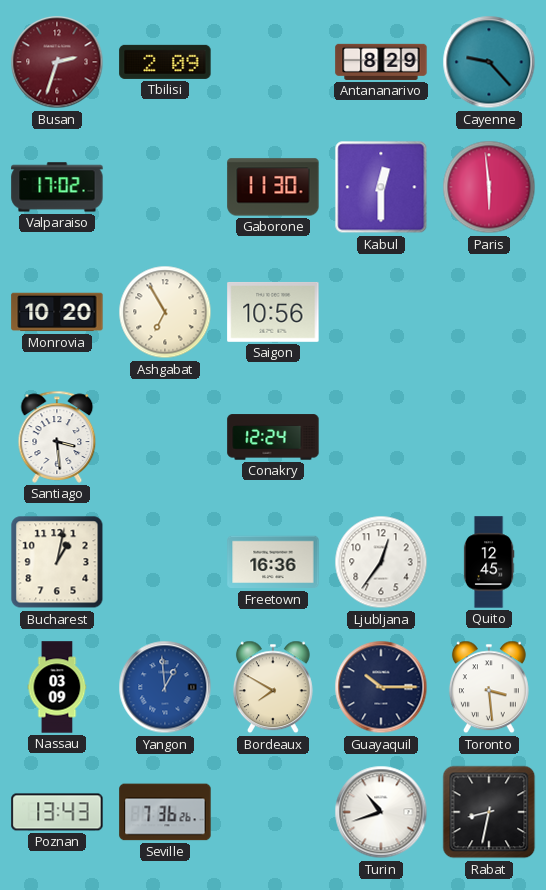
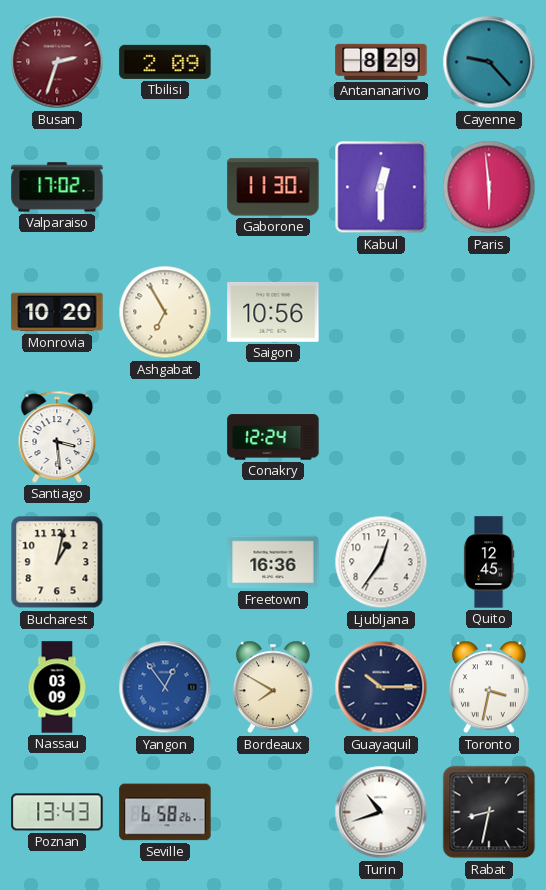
Yangon: 12:59 -> 12:54 (165, 687)
Toronto: 3:29 -> 3:32 (489, 687)
Seville: 7:36 -> 6:58 (165, 812)
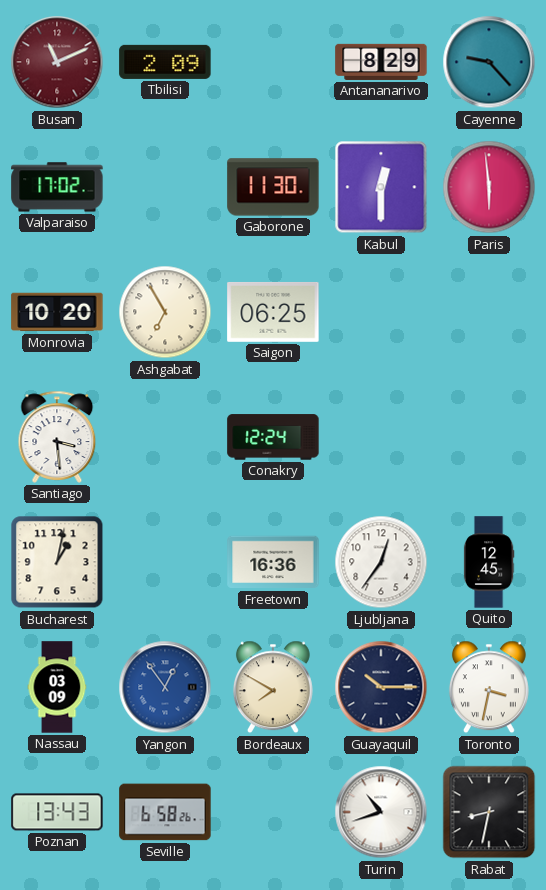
Busan: 2:33 -> 11:11 (57, 62)
Saigon: 10:56 -> 06:25 (273, 312)
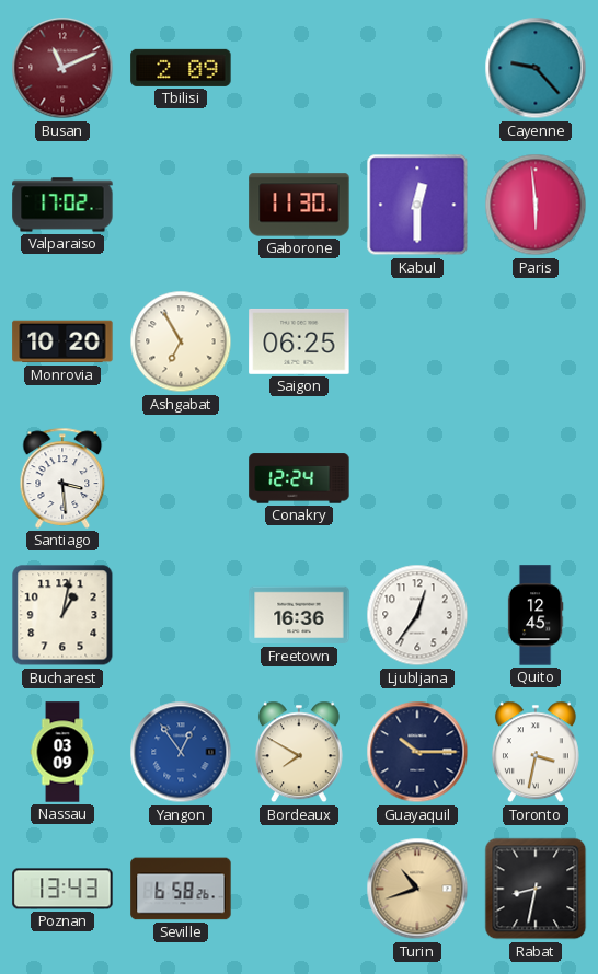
Antananarivo: 8:29 -> none (381, 62)
Turin dial: white -> champagne (417, 889)
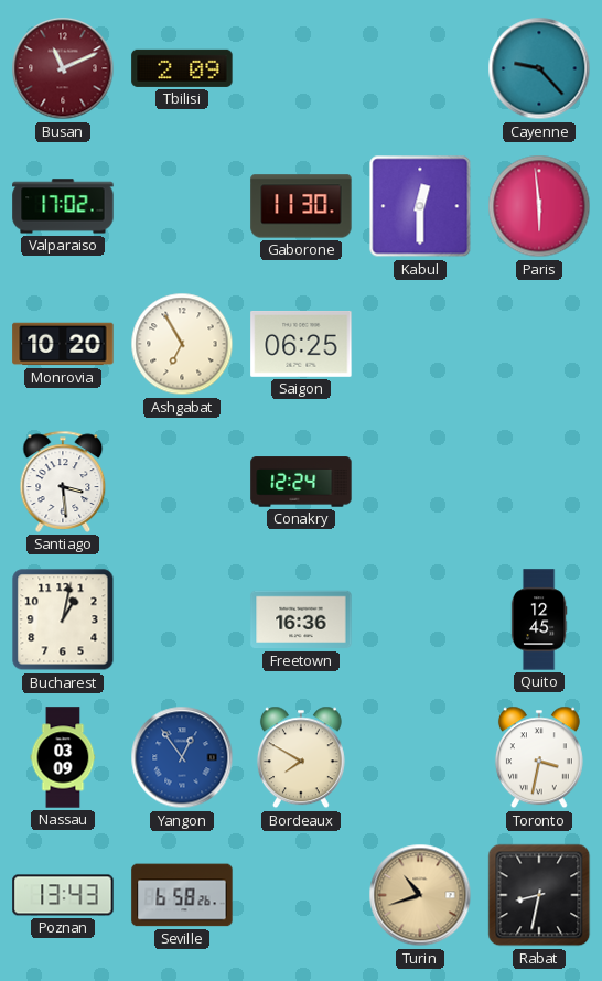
Ljubljana: 12:36 -> none (417, 615)
Guayaquil: 10:15 -> none (417, 752)
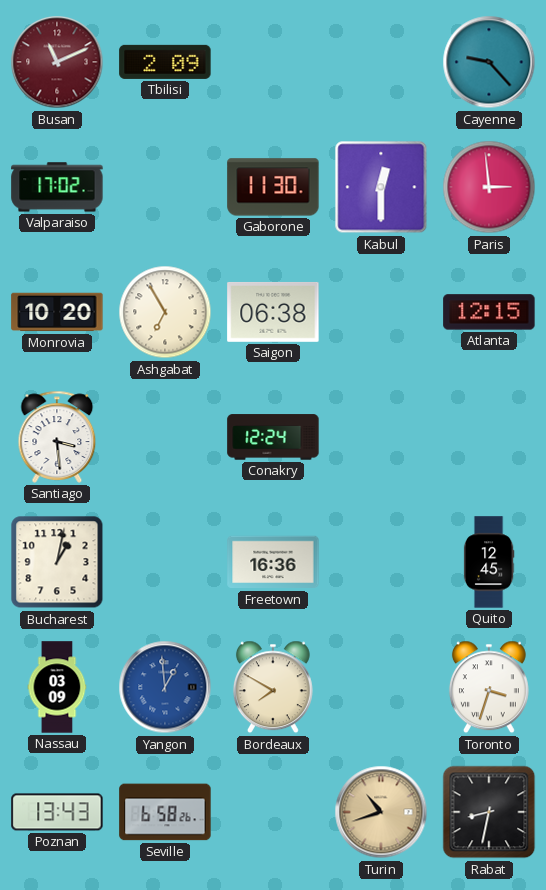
Paris: 5:59 -> 2:59 (489, 187)
Saigon: 06:25 -> 06:38 (273, 312)
Atlanta: none -> 12:15 (489, 312)
Yangon: 12:54 -> 12:59 (165, 687)
Toronto: 3:32 -> 3:33 (489, 687)
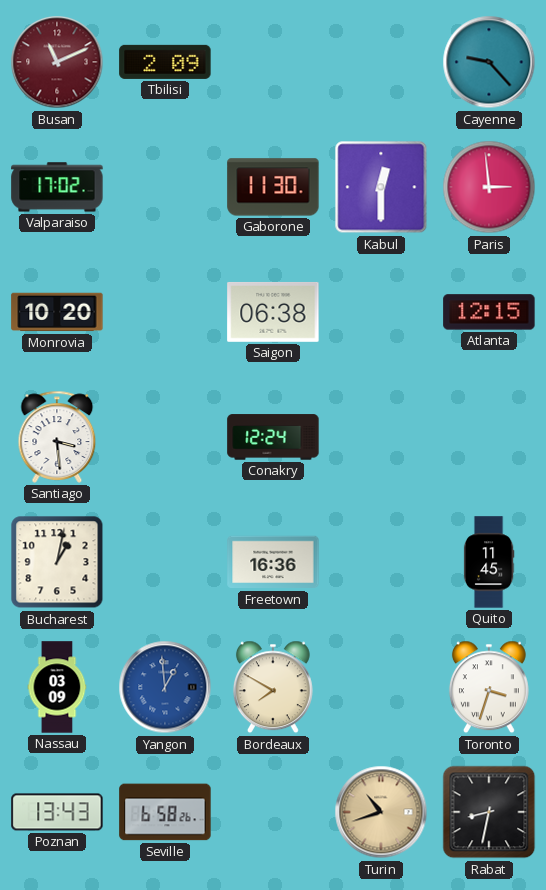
Ashgabat: 6:55 -> none (165, 312)
Quito: 12:45 -> 11:45 (489, 562)
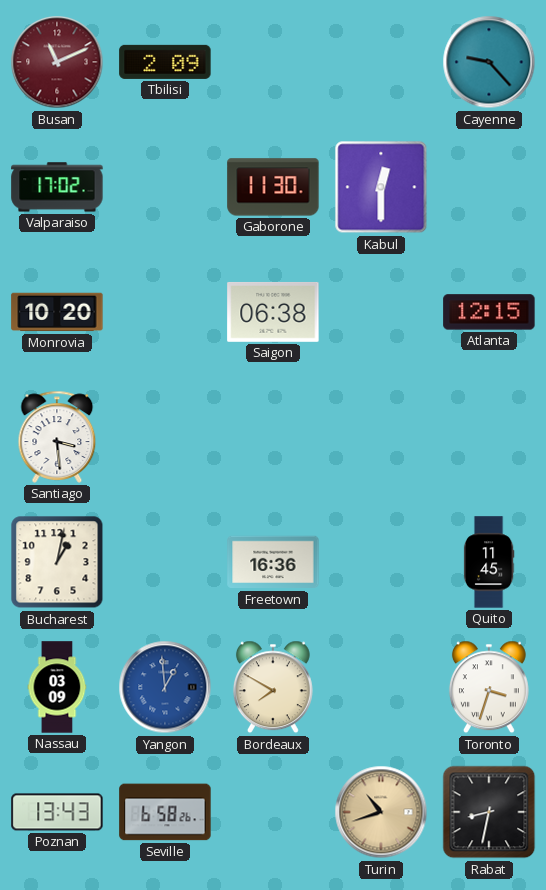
Paris: 2:59 -> none (489, 187)
Conakry: 12:24 -> none (273, 437)
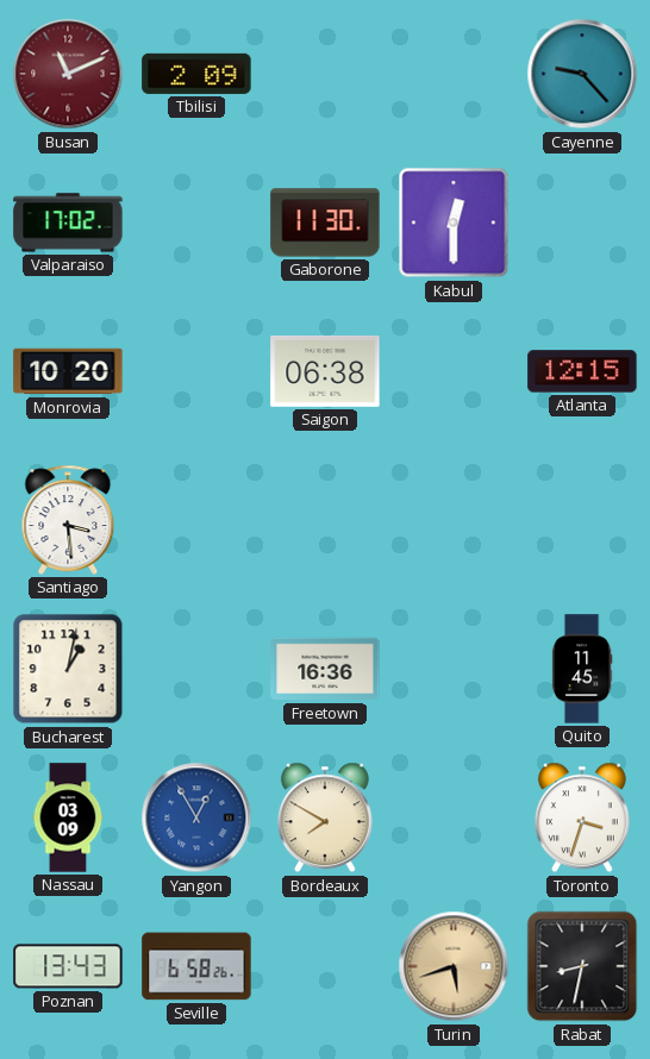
Yangon: 12:59 -> 12:55 (196, 817)
Turin: 10:42 -> 5:42 (454, 966)
